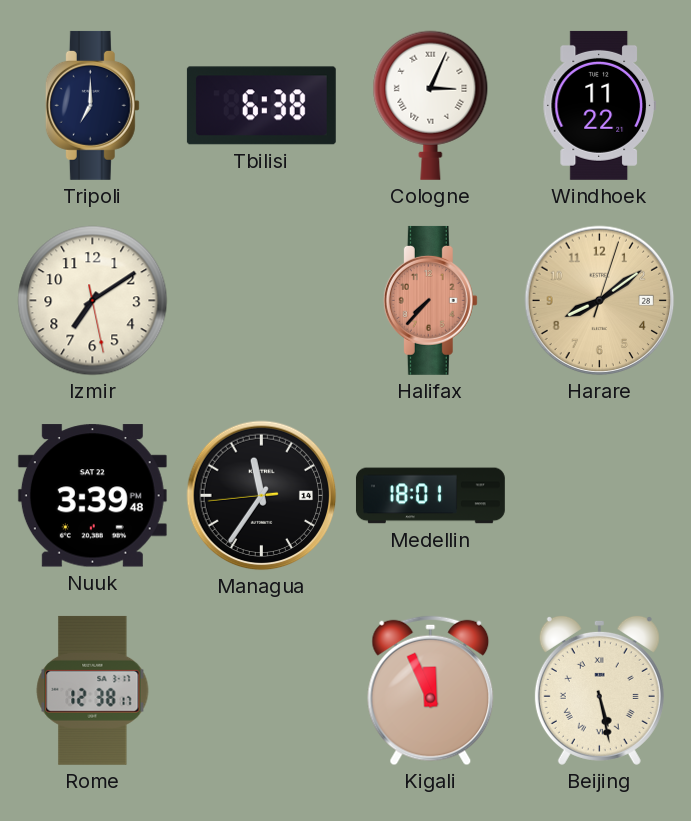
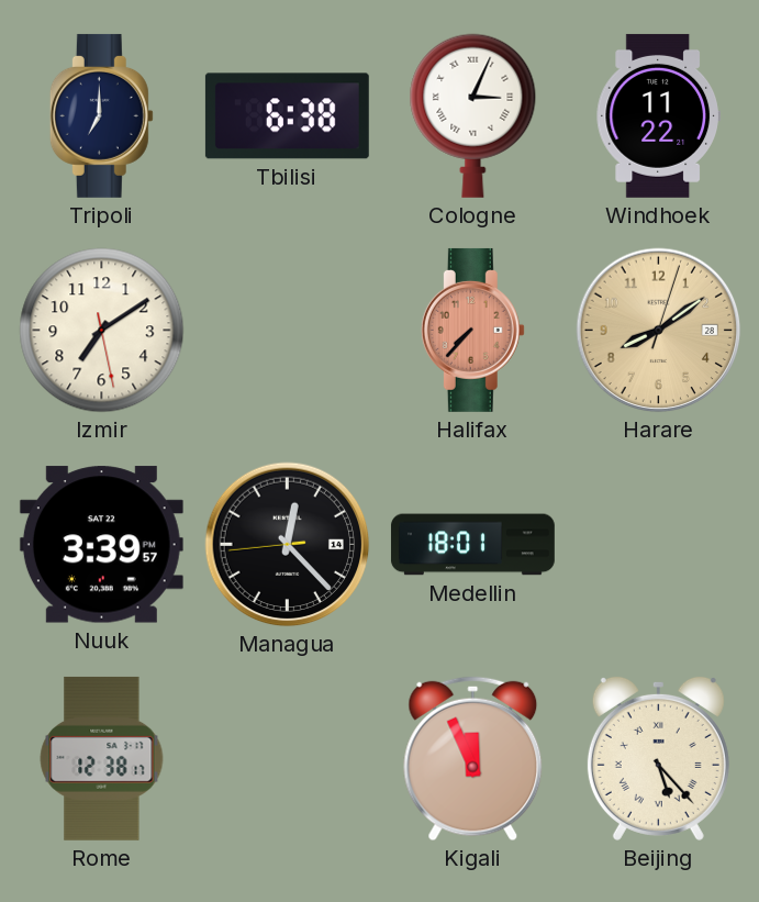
Nuuk: 3:39:48 -> 3:39:57 (101, 545)
Managua: 11:35 -> 12:22 (288, 545)
Beijing: 5:28 -> 5:23 (658, 758)
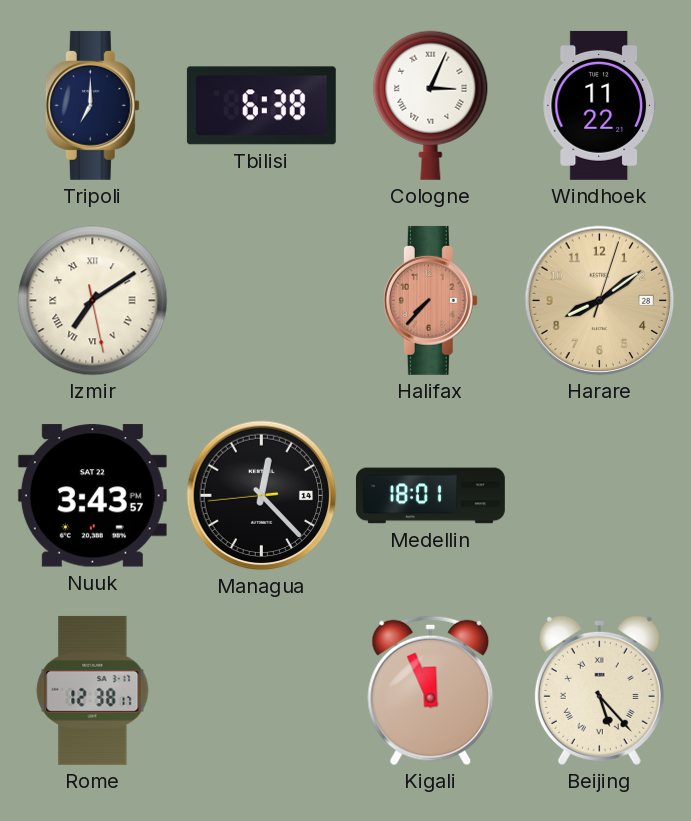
Izmir numerals: Arabic -> Roman (93, 301)
Nuuk: 3:39 -> 3:43 (92, 496)
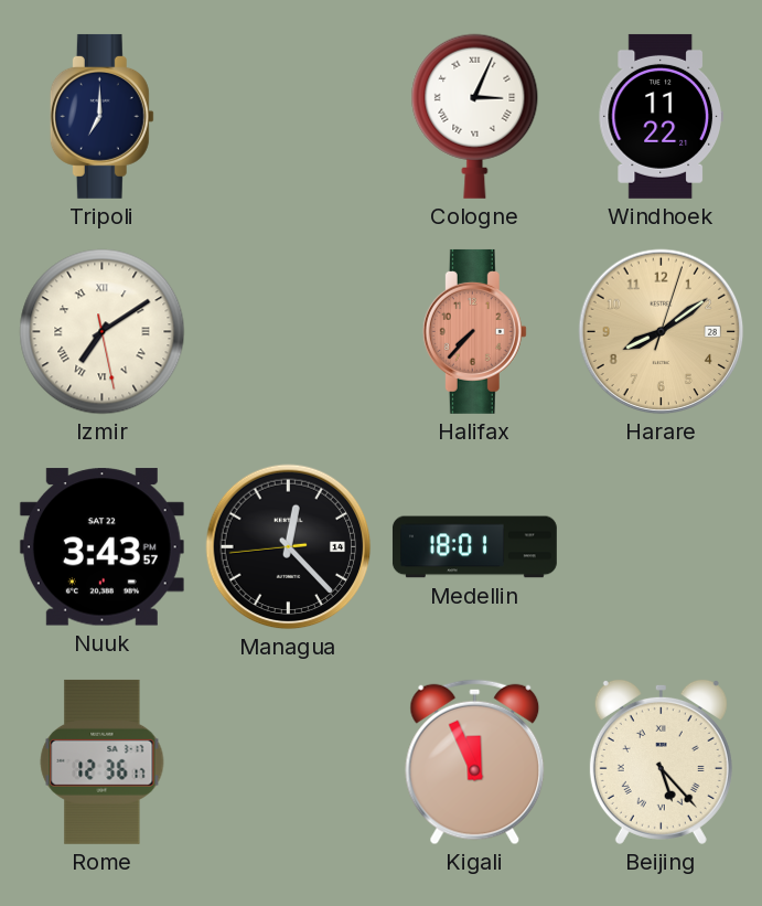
Tbilisi: 6:38 -> none (261, 106)
Rome: 12:38 -> 12:36 (103, 761)
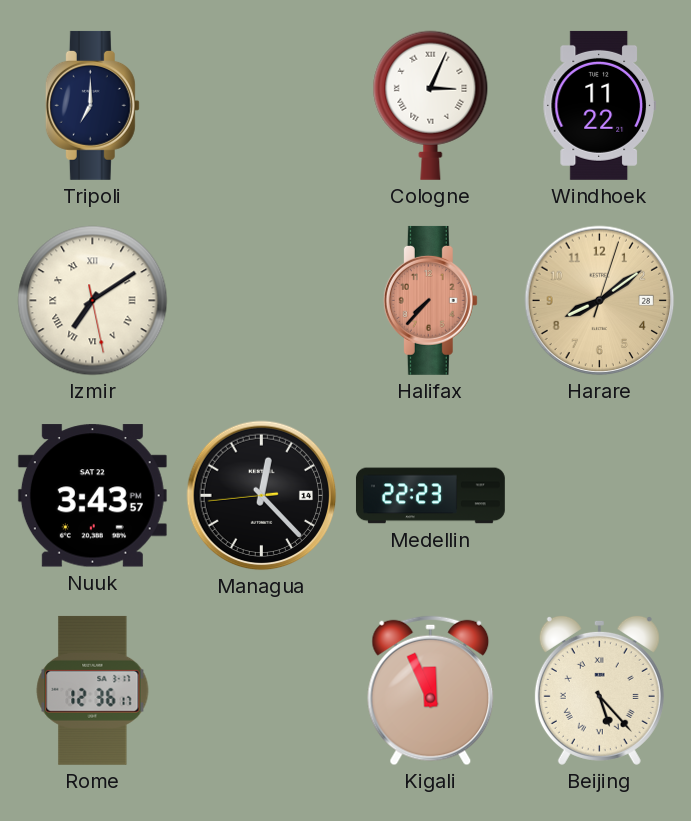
Medellin: 18:01 -> 22:23 (430, 496)
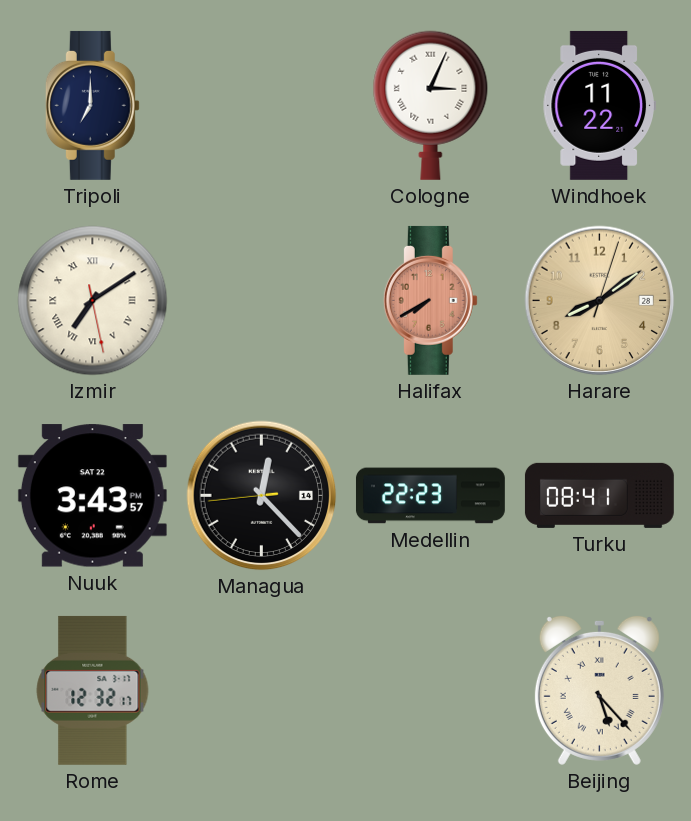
Halifax: 7:37 -> 7:40 (430, 300)
Turku: none -> 08:41 (599, 495)
Rome: 12:36 -> 12:32 (93, 690)
Kigali: 11:56 -> none (431, 691)
